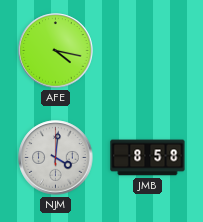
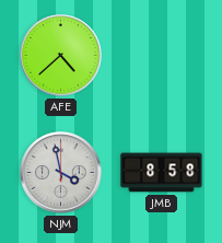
AFE: 4:17 -> 4:38 (61, 56)
NJM: 4:01 -> 3:58 (61, 173)
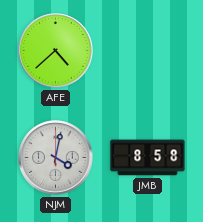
NJM: 3:58 -> 4:02 (56, 158)
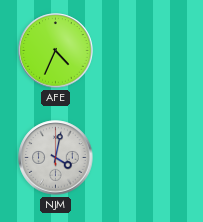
AFE: 4:38 -> 4:34 (56, 51)
JMB: 8:58 -> none (148, 158)
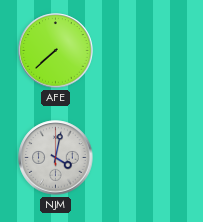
AFE: 4:34 -> 7:38 (56, 51)
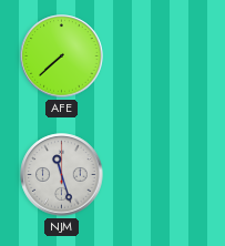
NJM: 4:02 -> 11:27 (62, 175)
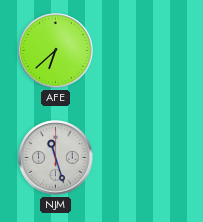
AFE: 7:38 -> 6:38 (56, 51)
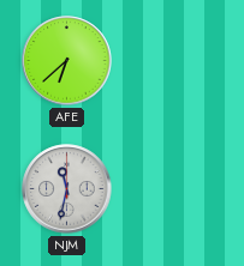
NJM: 11:27 -> 11:32 (67, 189)
